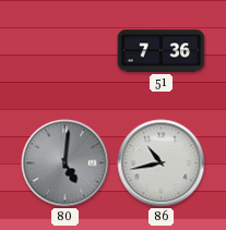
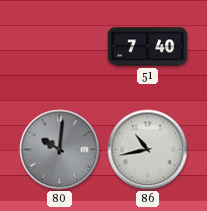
51: 7:36 -> 7:40 (148, 47)
80: 5:01 -> 10:01 (60, 150)
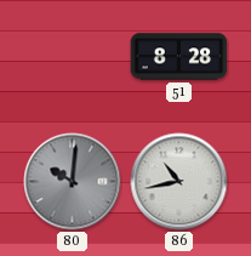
51: 7:40 -> 8:28 (179, 57)
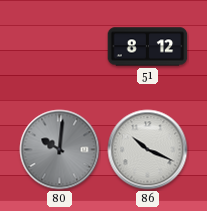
51: 8:28 -> 8:12 (148, 47)
86: 10:43 -> 10:19 (148, 150)
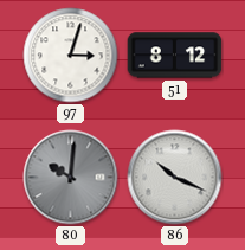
97: none -> 3:03 (71, 56)
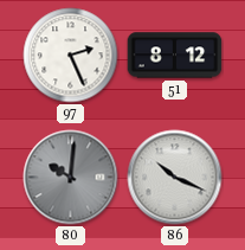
97: 3:03 -> 2:26 (71, 56)
